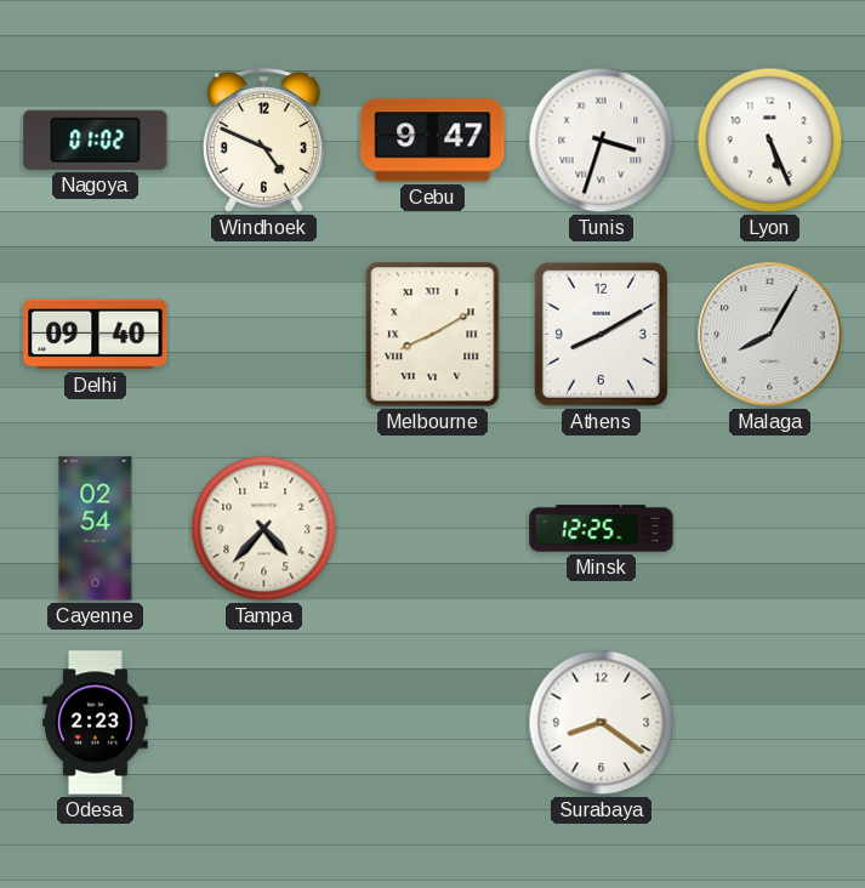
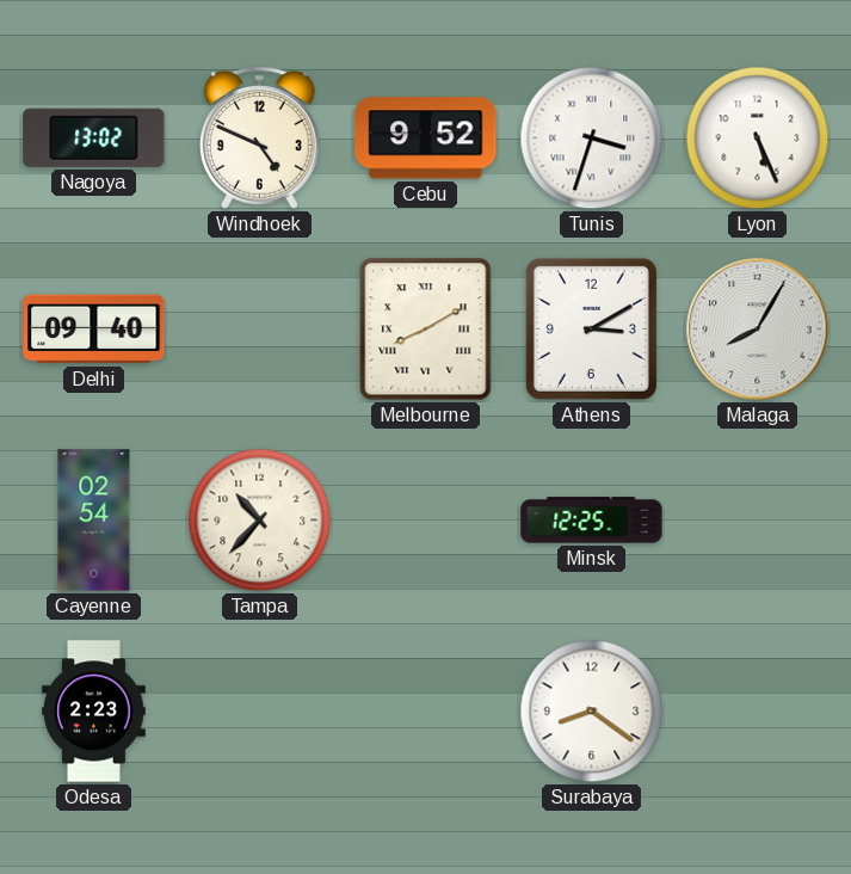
Nagoya: 01:02 -> 13:02 (94, 137)
Cebu: 9:47 -> 9:52 (426, 139)
Athens: 8:10 -> 3:10 (591, 328)
Tampa: 4:37 -> 10:37 (260, 521)
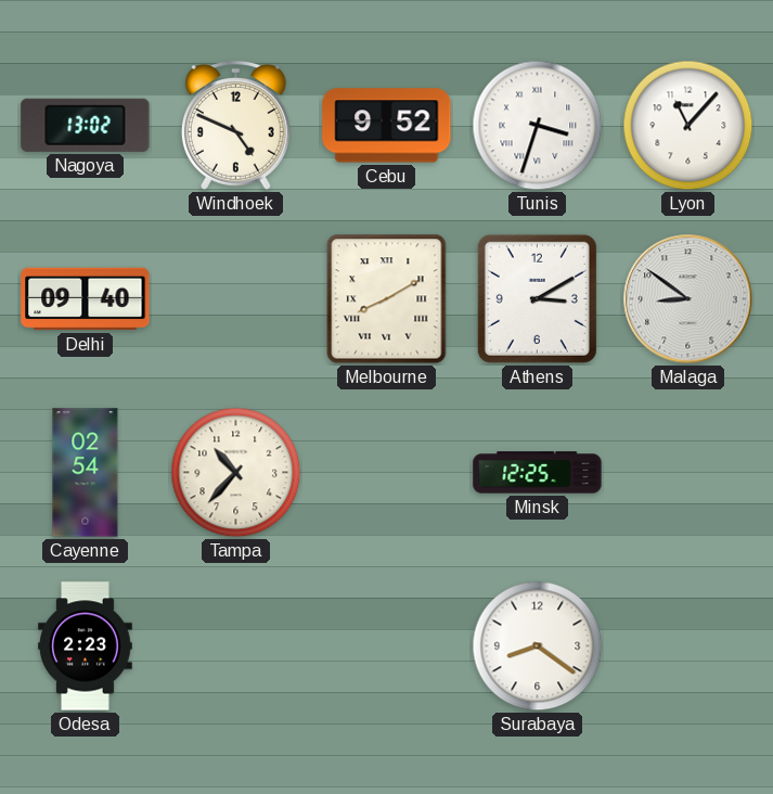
Lyon: 5:26 -> 11:07 (688, 126)
Malaga: 8:05 -> 8:51 (688, 299)
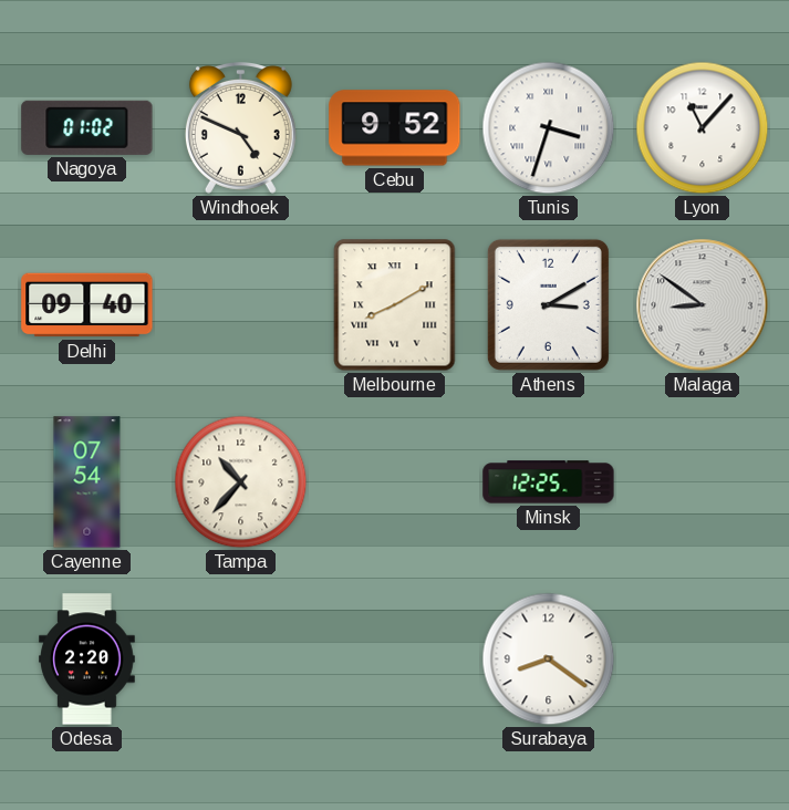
Nagoya: 13:02 -> 01:02 (87, 127)
Cayenne: 02:54 -> 07:54 (87, 482)
Odesa: 2:23 -> 2:20 (87, 660)
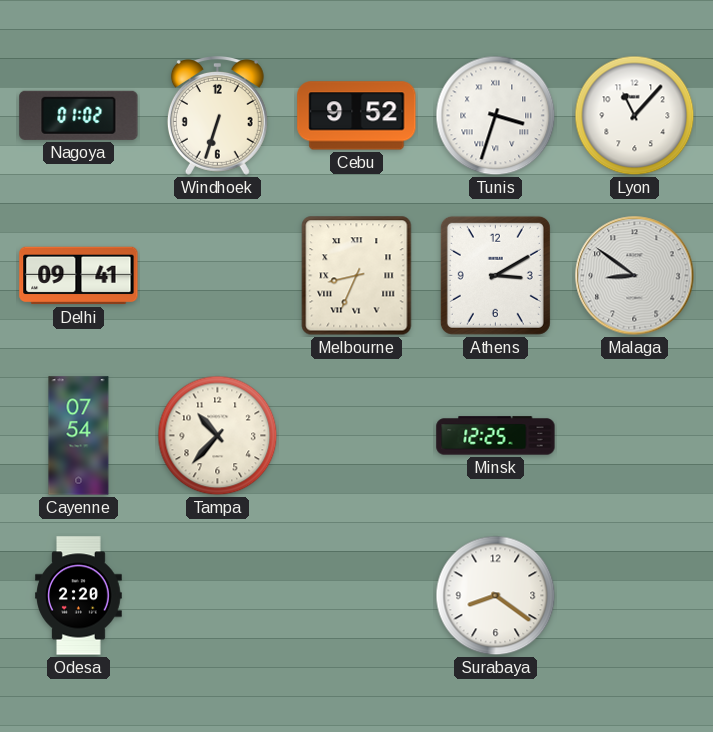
Windhoek: 4:49 -> 6:33 (217, 116)
Delhi: 09:40 -> 09:41 (79, 276)
Melbourne: 8:10 -> 8:34 (357, 276)
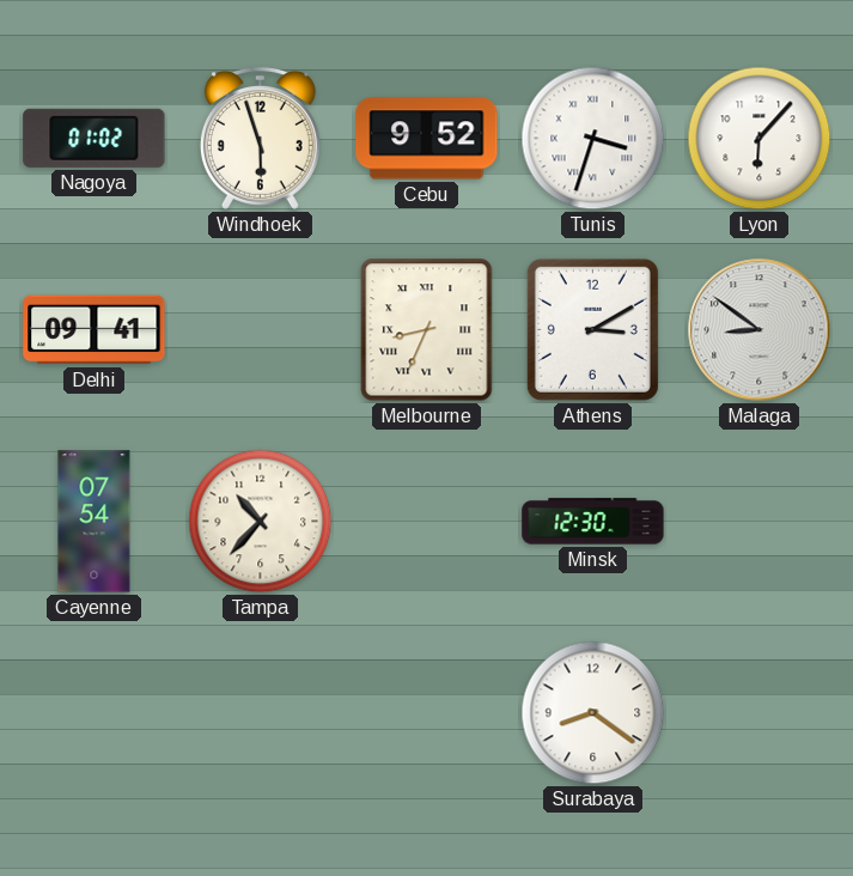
Windhoek: 6:33 -> 5:57 (260, 139)
Lyon: 11:07 -> 6:07 (760, 139)
Minsk: 12:25 -> 12:30 (593, 522)
Odesa: 2:20 -> none (79, 596)
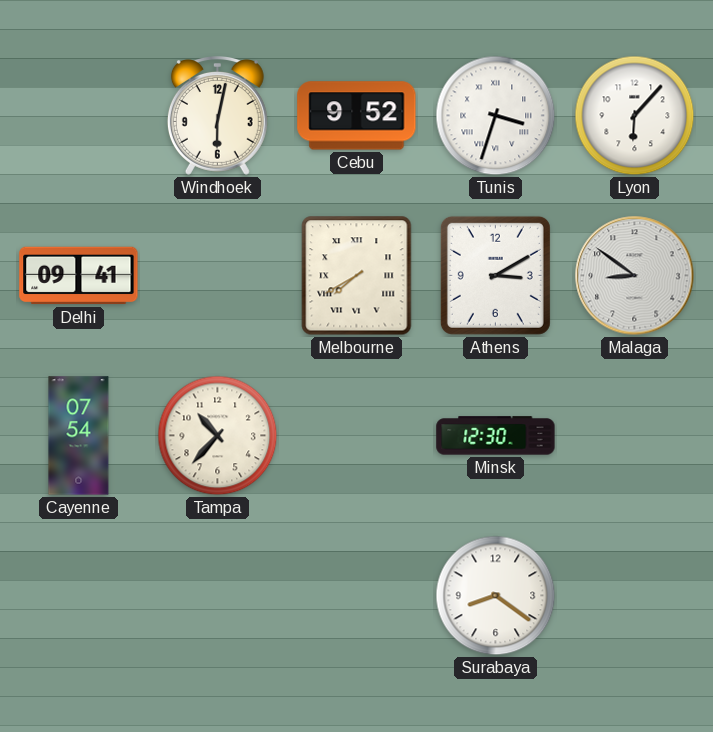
Nagoya: 01:02 -> none (95, 138)
Windhoek: 5:57 -> 6:02 (217, 116)
Melbourne: 8:34 -> 7:40 (357, 276)
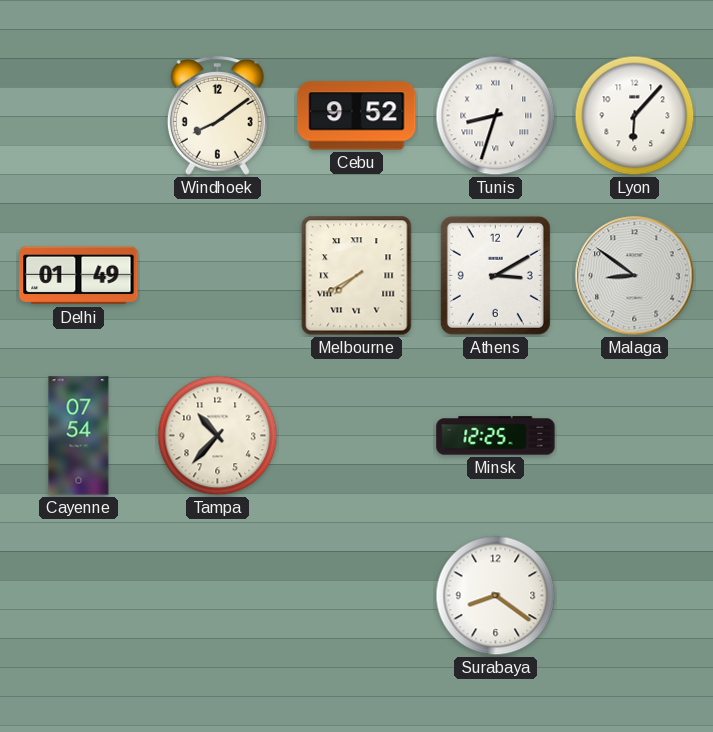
Windhoek: 6:02 -> 8:09 (217, 116)
Tunis: 3:33 -> 8:33 (496, 116)
Delhi: 09:41 -> 01:49 (79, 276)
Minsk: 12:30 -> 12:25 (496, 436)
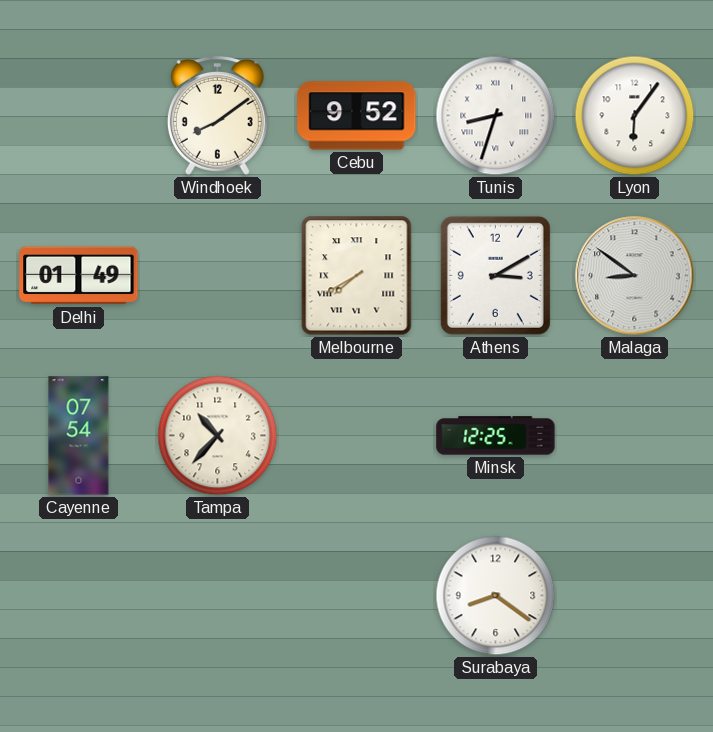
Lyon: 6:07 -> 6:06 (635, 116)
